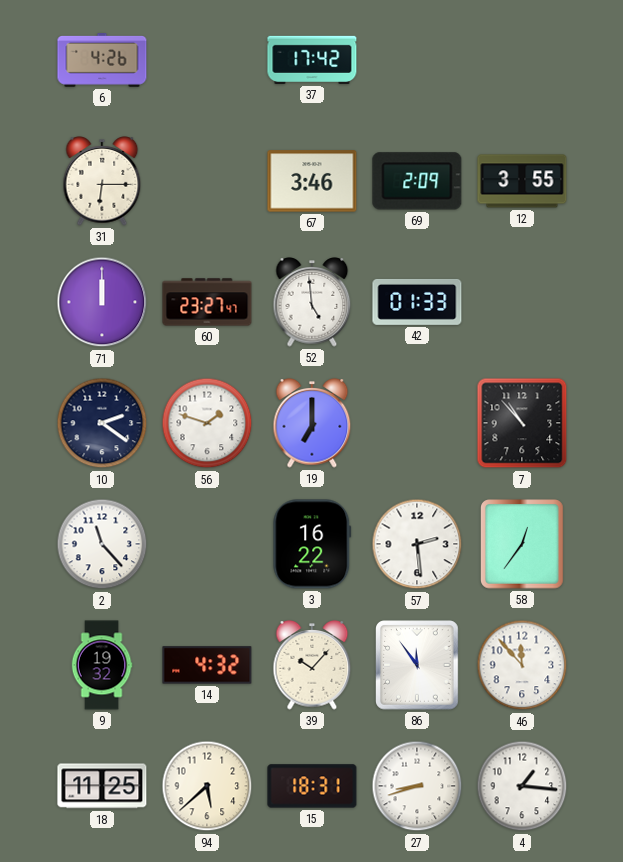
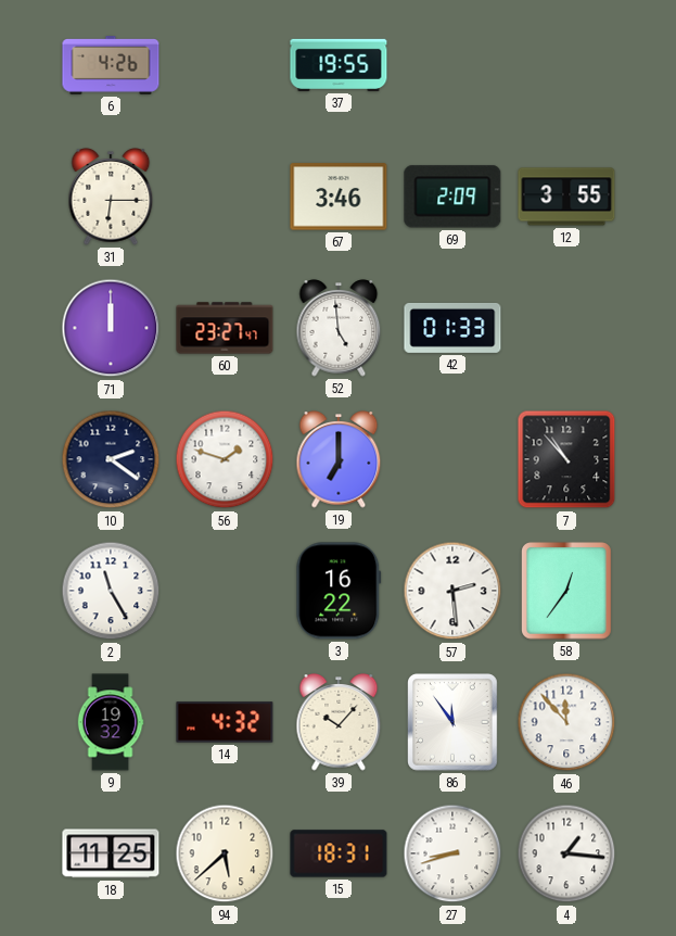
37: 17:42 -> 19:55 (339, 65)
2: 11:23 -> 11:25 (111, 591)
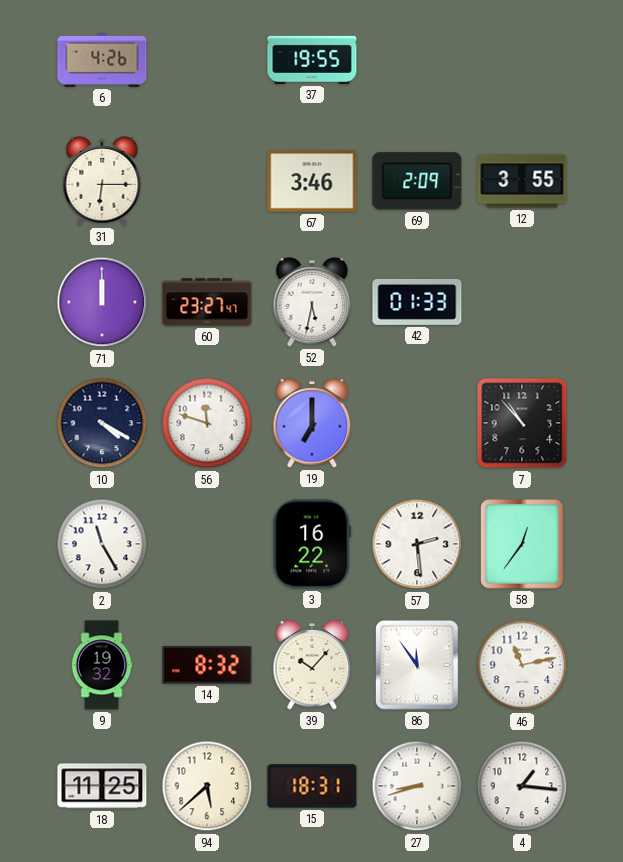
52: 4:59 -> 5:32 (312, 302)
10: 2:21 -> 4:20 (102, 423)
56: 1:48 -> 11:48 (207, 423)
14: 4:32 -> 8:32 (207, 665)
46: 11:53 -> 11:13 (522, 665)
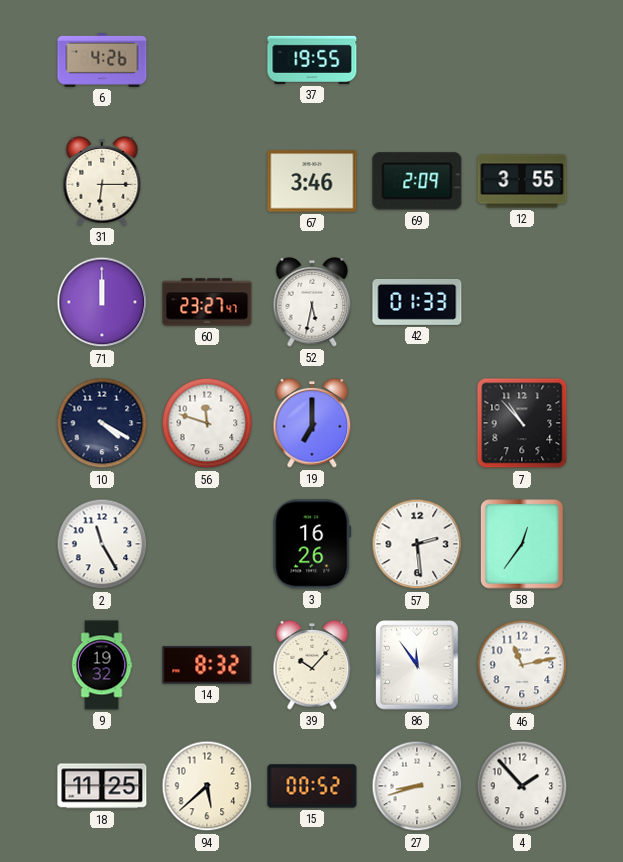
3: 16:22 -> 16:26 (312, 544)
15: 18:31 -> 00:52 (312, 786)
4: 1:16 -> 1:53 (522, 786)
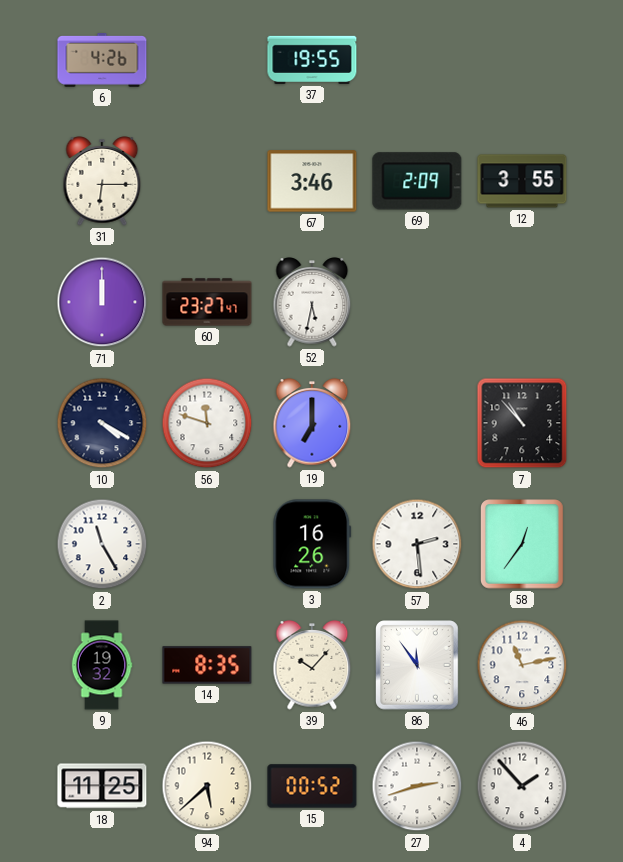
42: 01:33 -> none (417, 302)
14: 8:32 -> 8:35 (207, 665)
27: 8:42 -> 2:42 (417, 786)
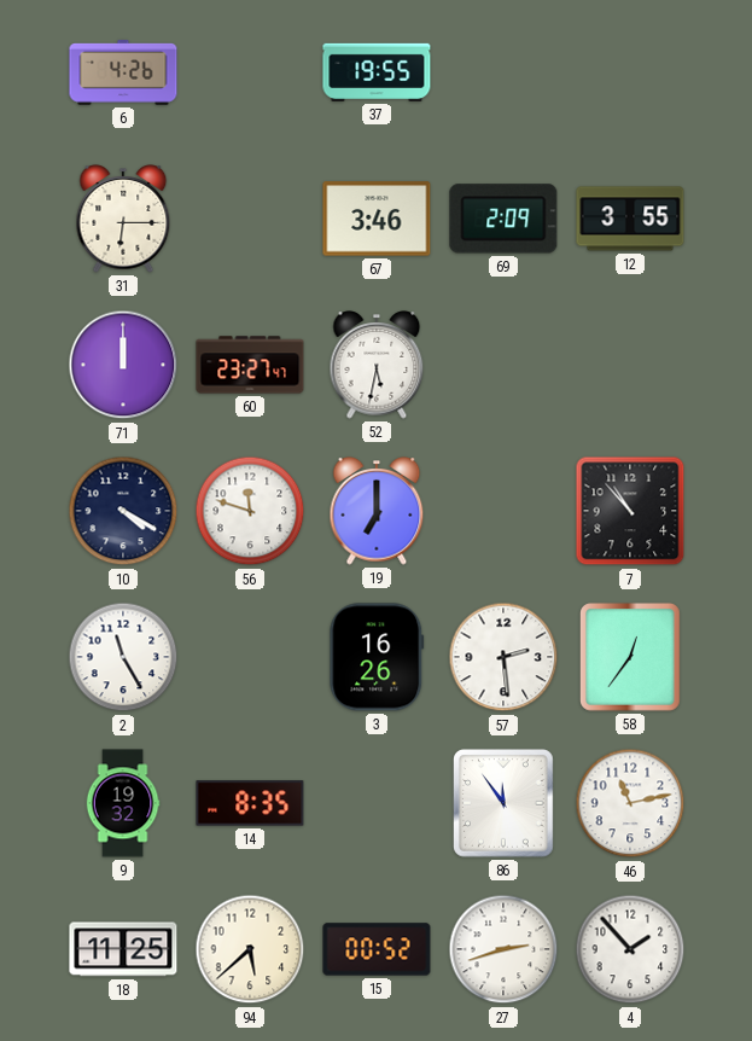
39: 10:07 -> none (312, 665)
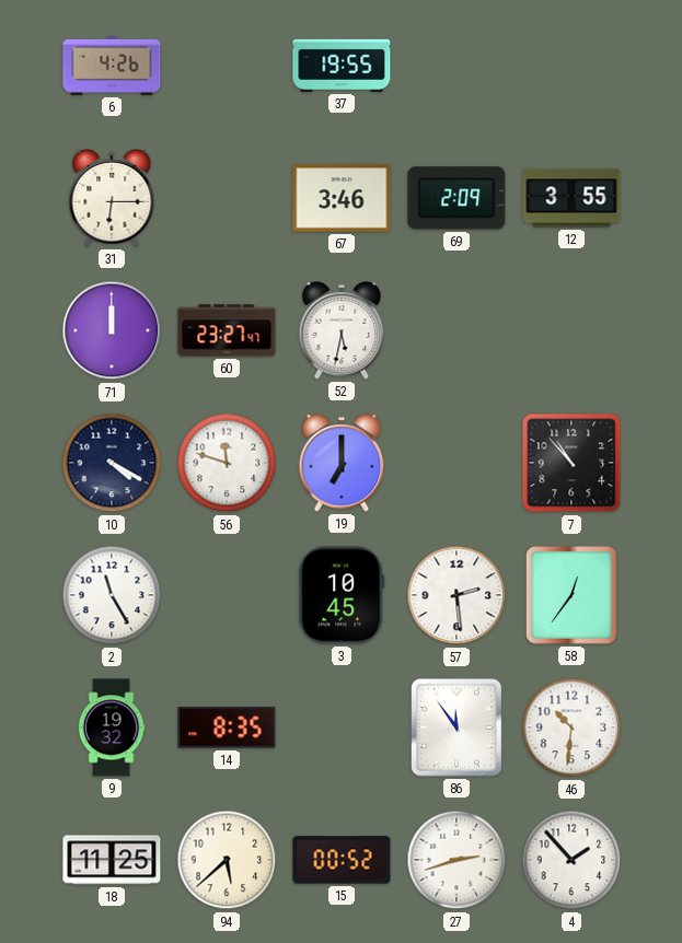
3: 16:26 -> 10:45 (342, 595)
46: 11:13 -> 10:31 (571, 727)
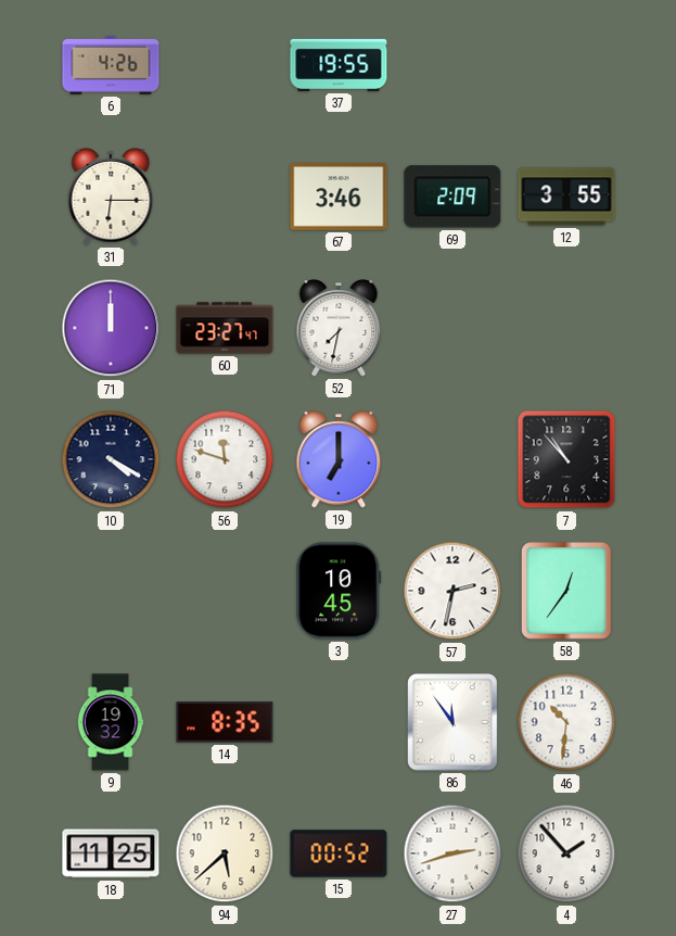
52: 5:32 -> 7:32 (339, 328)
2: 11:25 -> none (112, 595)
57: 2:29 -> 2:32 (452, 591)
